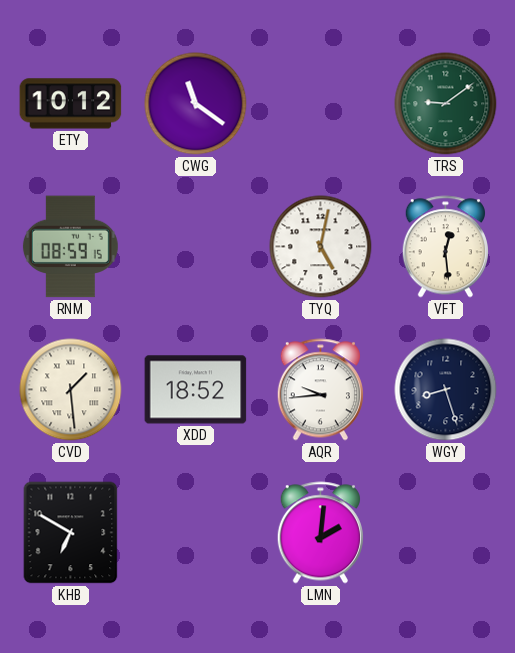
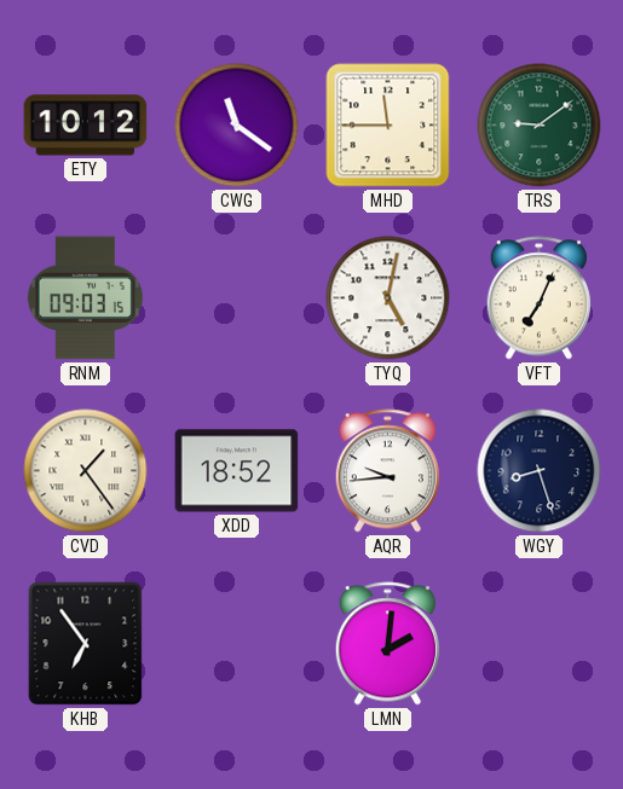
MHD: none -> 11:45 (388, 126)
RNM: 08:59 -> 09:03 (85, 298)
VFT: 12:29 -> 7:04 (538, 298)
CVD: 1:29 -> 1:24 (86, 471)
KHB: 6:50 -> 6:54 (86, 644)
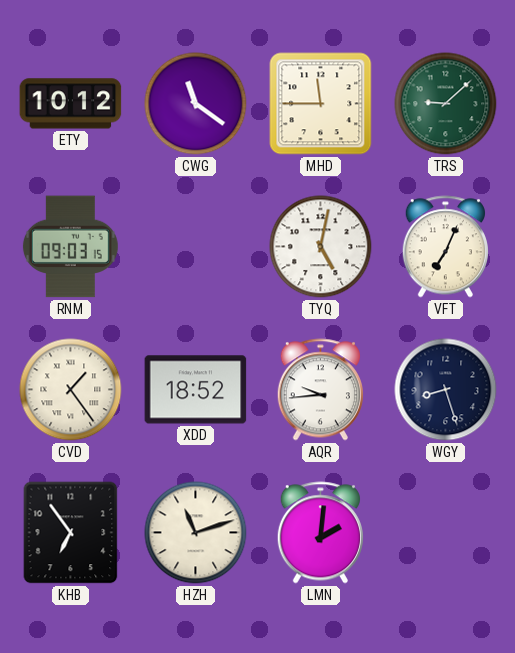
TRS: 9:09 -> 9:08 (446, 104)
HZH: none -> 11:12 (196, 533)
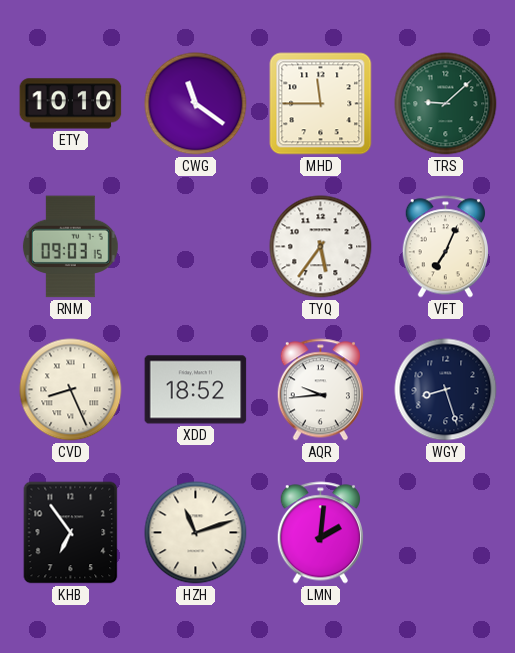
ETY: 10:12 -> 10:10 (71, 104)
TYQ: 5:02 -> 5:36 (321, 247)
CVD: 1:24 -> 8:26 (71, 390)
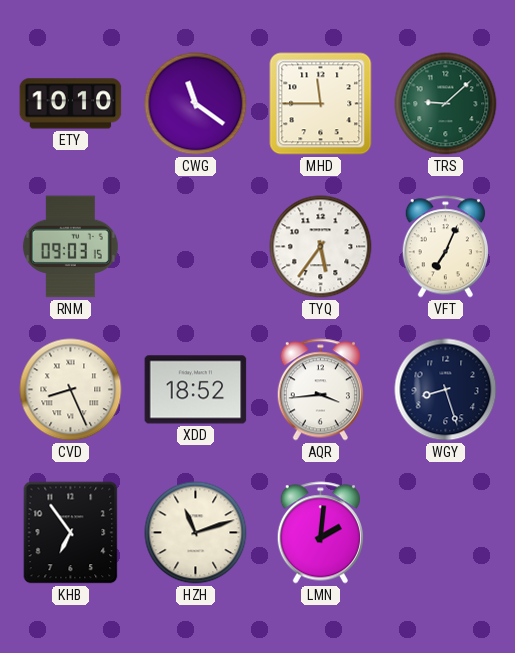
AQR: 9:44 -> 3:44 (320, 390)
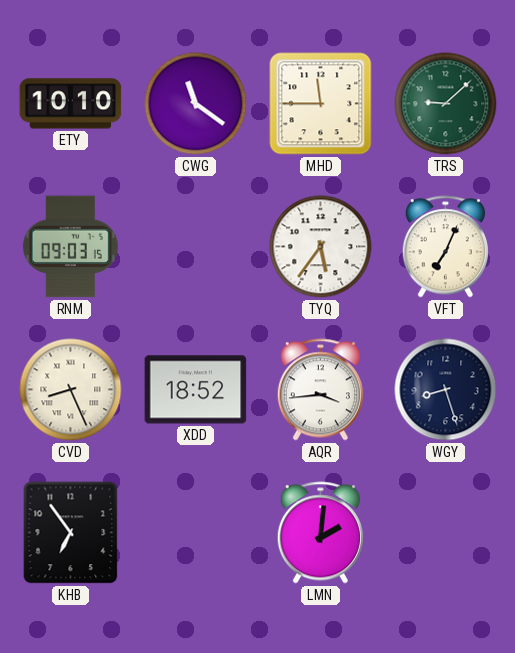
HZH: 11:12 -> none (196, 533)
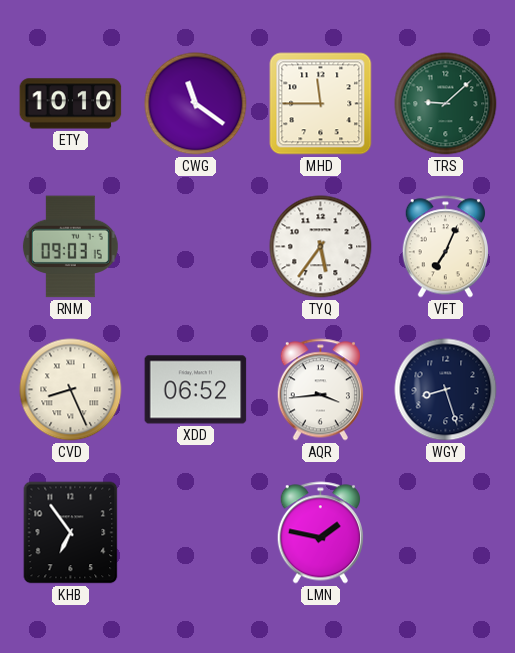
XDD: 18:52 -> 06:52 (196, 390)
LMN: 2:01 -> 1:47 (320, 533)
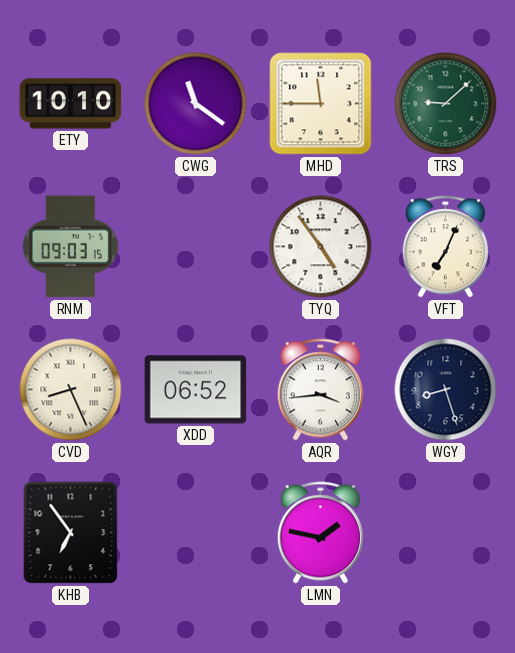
TYQ: 5:36 -> 4:54 (321, 247)
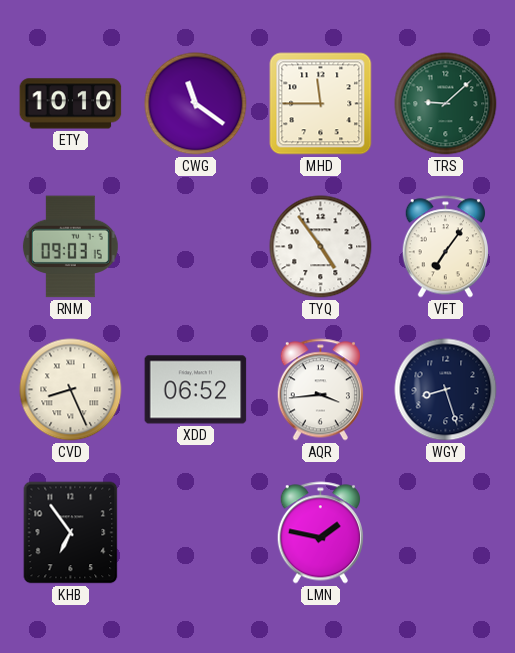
VFT: 7:04 -> 7:06 (445, 247)
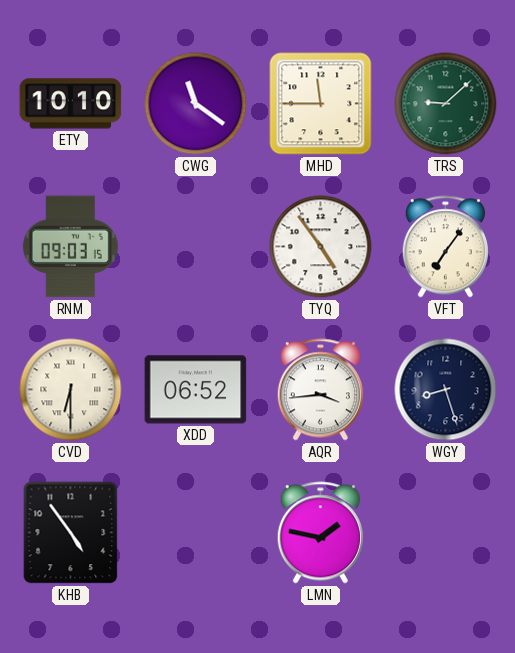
CVD: 8:26 -> 6:30 (71, 390)
KHB: 6:54 -> 4:54 (71, 533)
